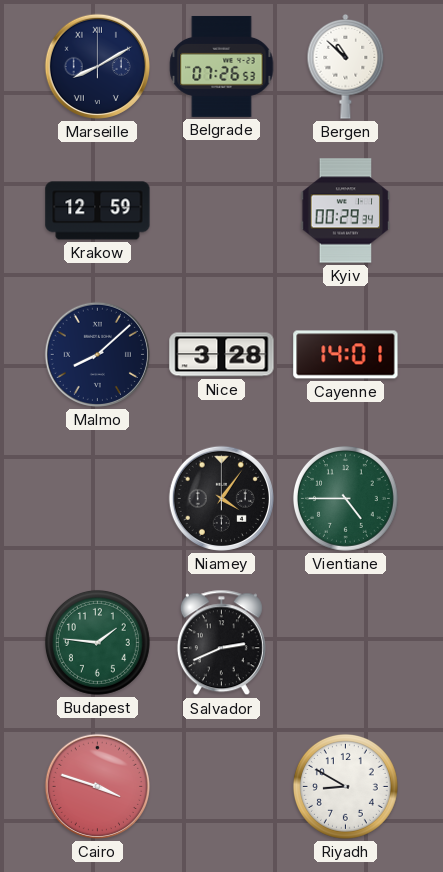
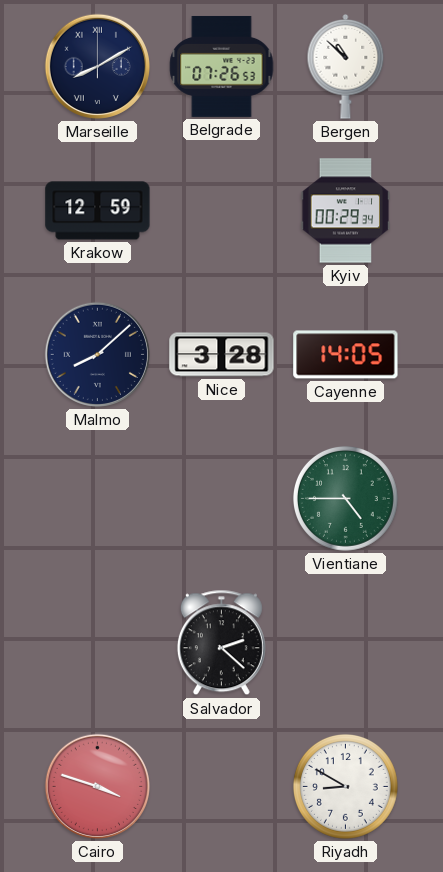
Cayenne: 14:01 -> 14:05 (346, 355)
Niamey: 4:06 -> none (221, 498)
Budapest: 1:46 -> none (97, 642)
Salvador: 2:41 -> 2:22 (221, 643)
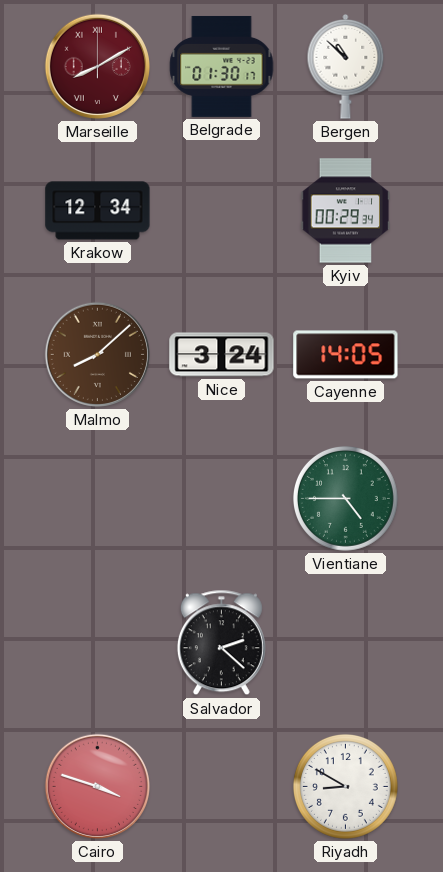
Marseille dial: navy -> burgundy (97, 66)
Belgrade: 07:26 -> 01:30 (222, 66)
Krakow: 12:59 -> 12:34 (98, 211)
Malmo dial: navy -> brown (97, 354)
Nice: 3:28 -> 3:24 (222, 355)
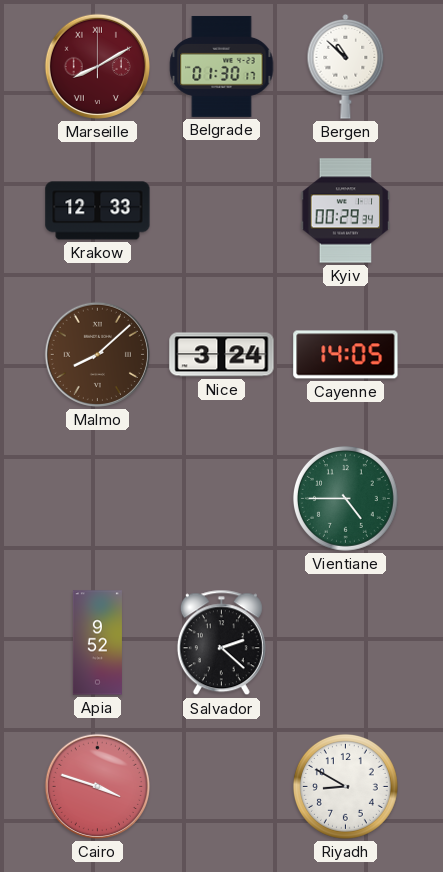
Krakow: 12:34 -> 12:33 (98, 211)
Apia: none -> 9:52 (97, 643)
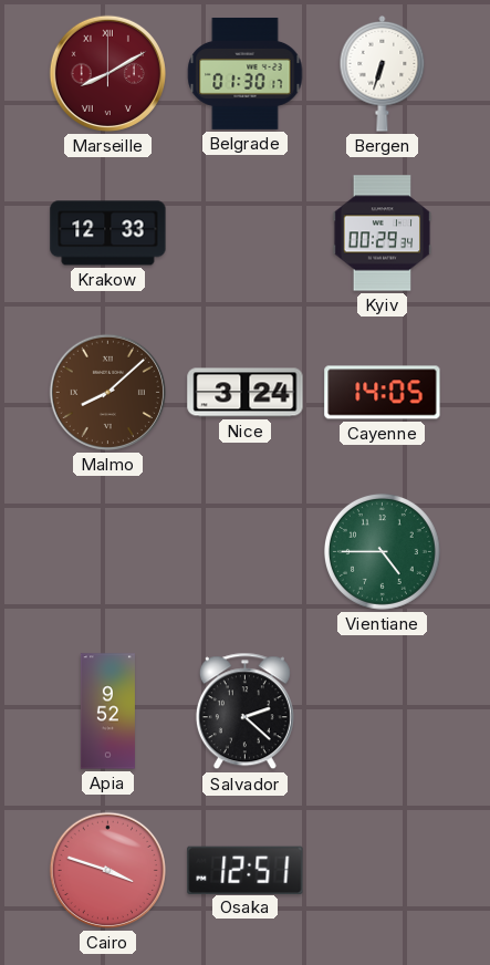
Bergen: 10:52 -> 6:33 (383, 73)
Osaka: none -> 12:51 (246, 870)
Riyadh: 8:50 -> none (345, 786)
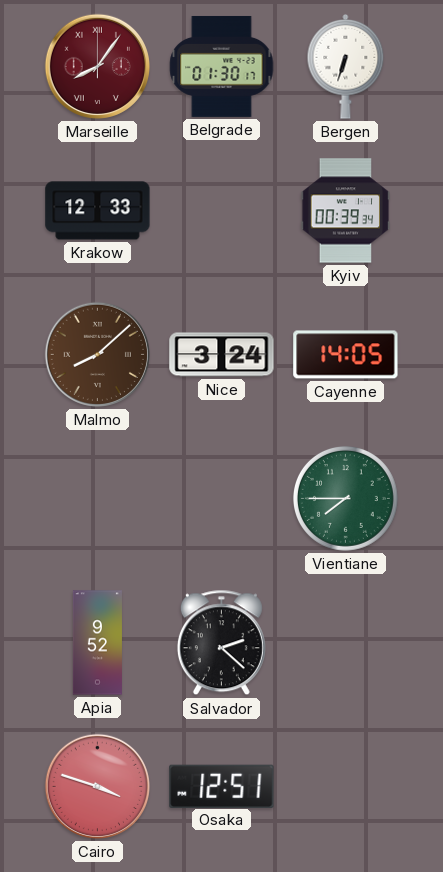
Marseille: 8:10 -> 8:06 (97, 66)
Kyiv: 00:29 -> 00:39 (346, 211)
Vientiane: 4:45 -> 7:45 (345, 498)
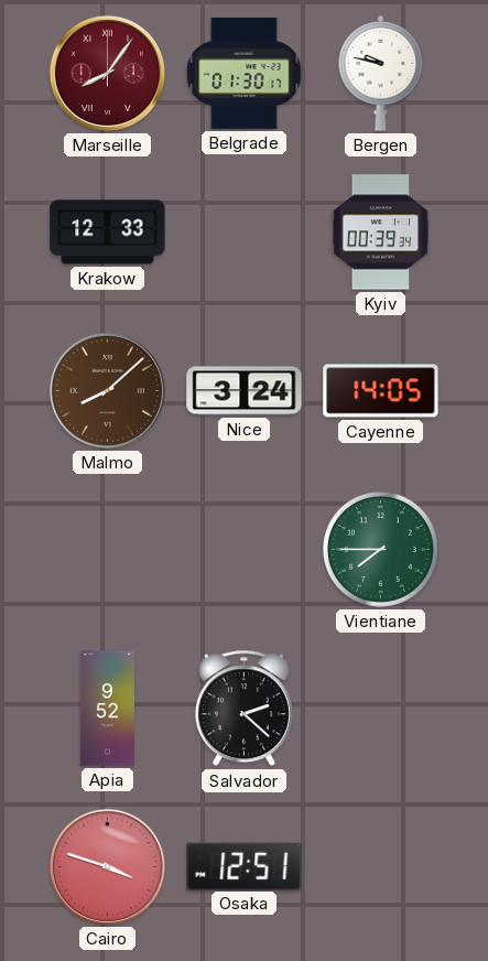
Bergen: 6:33 -> 9:47 (381, 73)
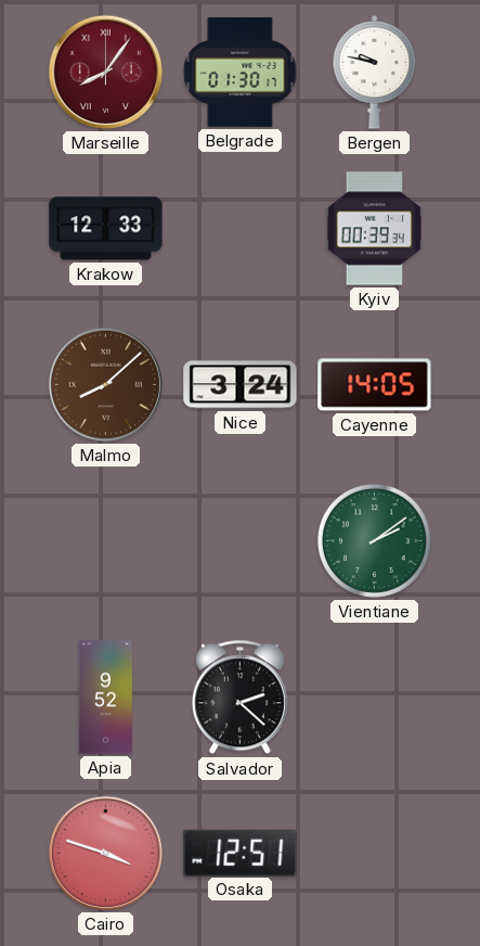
Vientiane: 7:45 -> 2:09 (374, 540)
